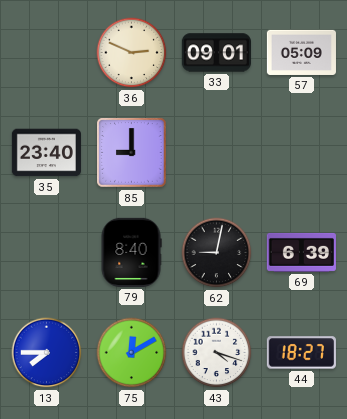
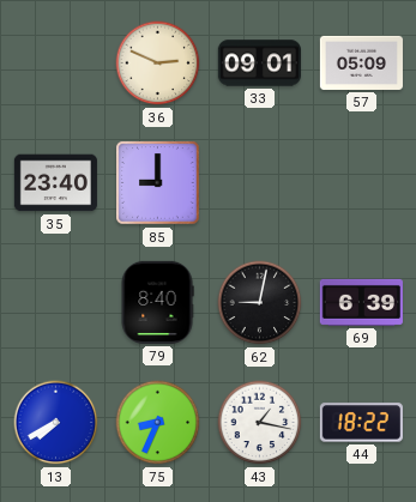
13: 7:45 -> 7:40 (56, 423)
75: 12:10 -> 8:34 (158, 423)
43: 4:18 -> 1:17 (260, 423)
44: 18:27 -> 18:22 (361, 423)
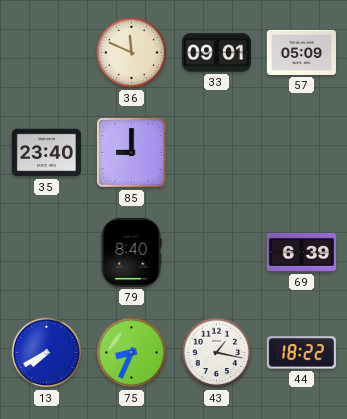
36: 2:49 -> 11:49 (132, 53)
62: 9:02 -> none (260, 303)
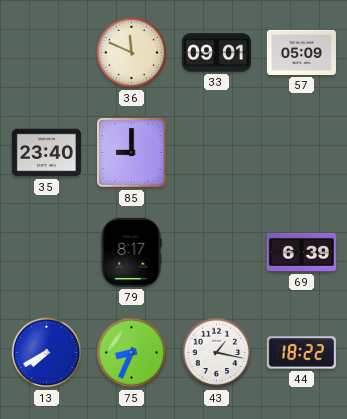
79: 8:40 -> 8:17 (131, 252)
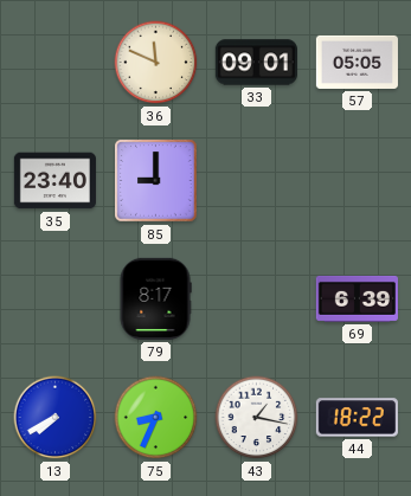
57: 05:09 -> 05:05 (357, 62)
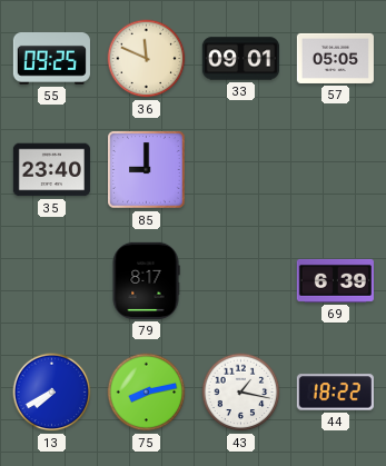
55: none -> 09:25 (51, 59)
75: 8:34 -> 8:13 (147, 393)
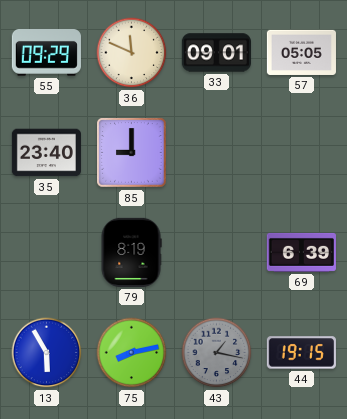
55: 09:25 -> 09:29 (46, 53)
79: 8:17 -> 8:19 (131, 252)
13: 7:40 -> 5:55 (47, 353)
43 dial: white -> grey (217, 353)
44: 18:22 -> 19:15 (301, 353)
